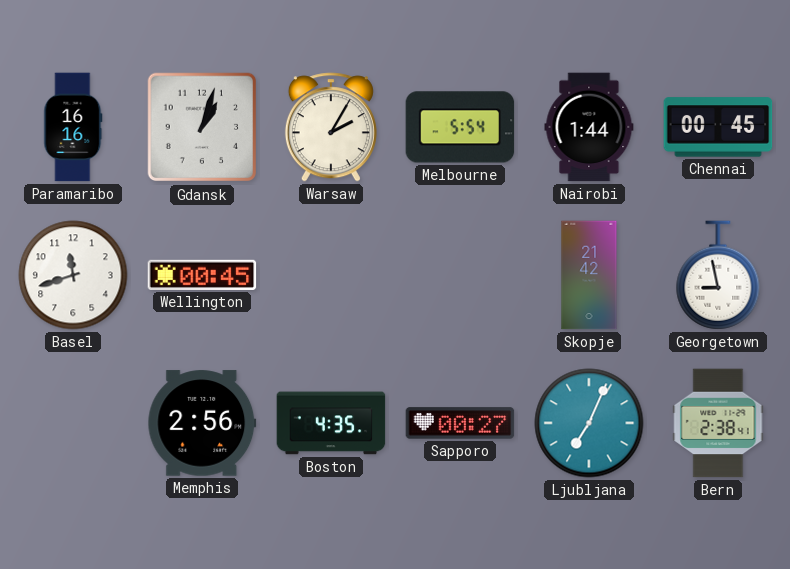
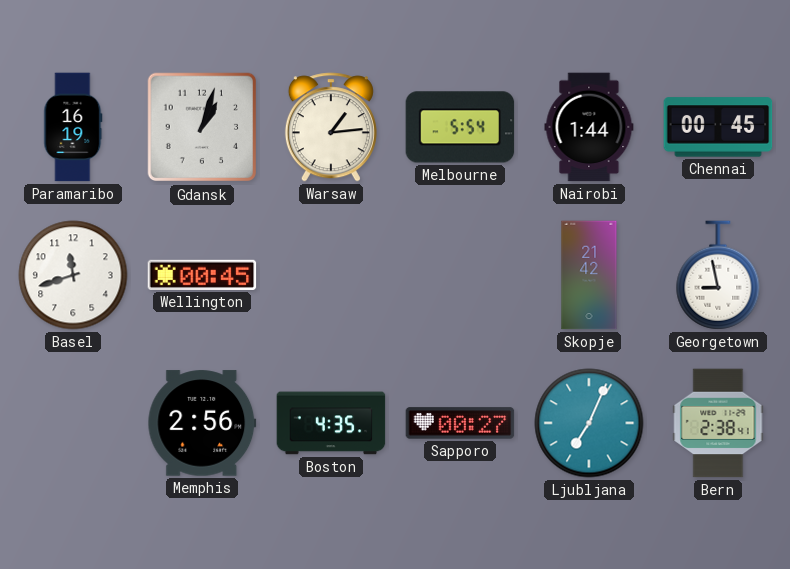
Paramaribo: 16:16 -> 16:19 (73, 127)
Warsaw: 2:05 -> 1:14 (331, 127)
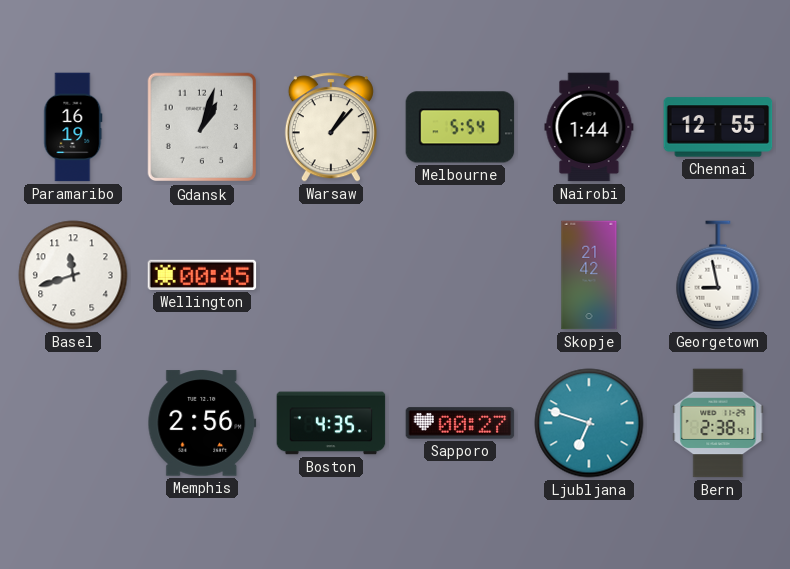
Warsaw: 1:14 -> 1:07 (331, 127)
Chennai: 00:45 -> 12:55 (718, 127)
Ljubljana: 7:04 -> 6:48 (589, 423)
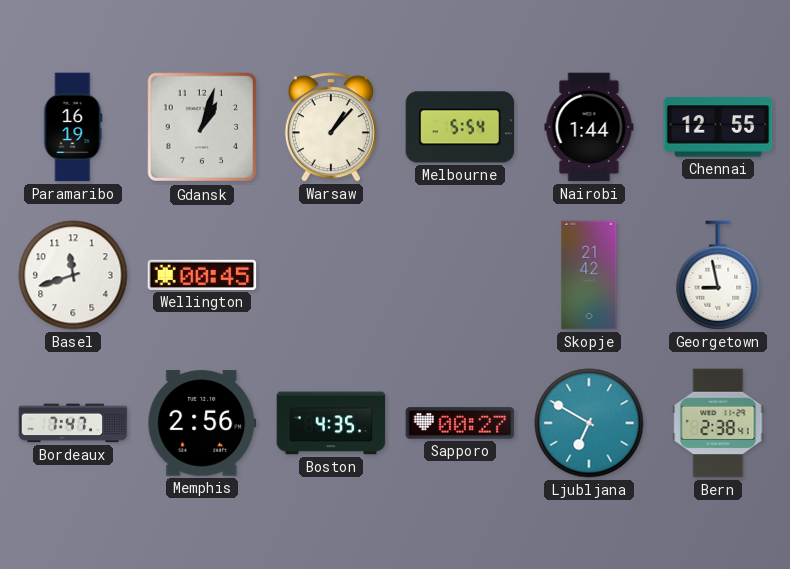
Bordeaux: none -> 7:47 (73, 423)
Ljubljana: 6:48 -> 6:50 (589, 423)
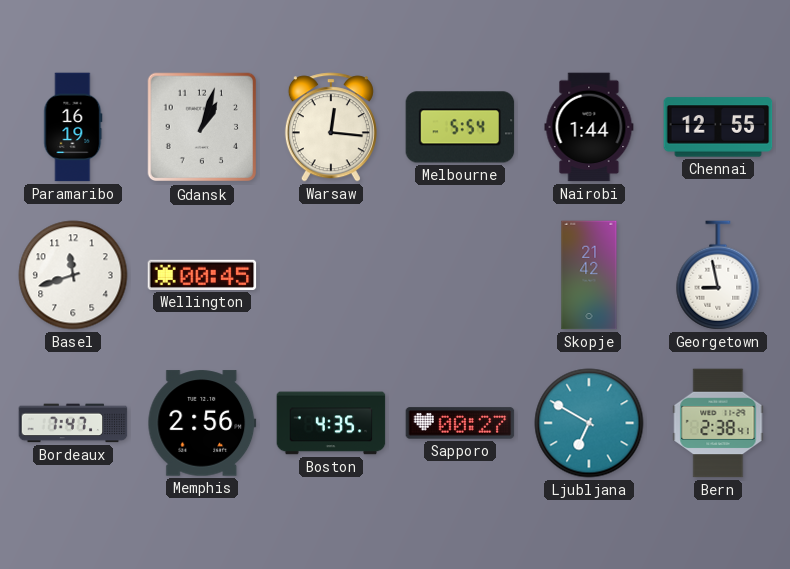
Warsaw: 1:07 -> 12:16 (331, 127)
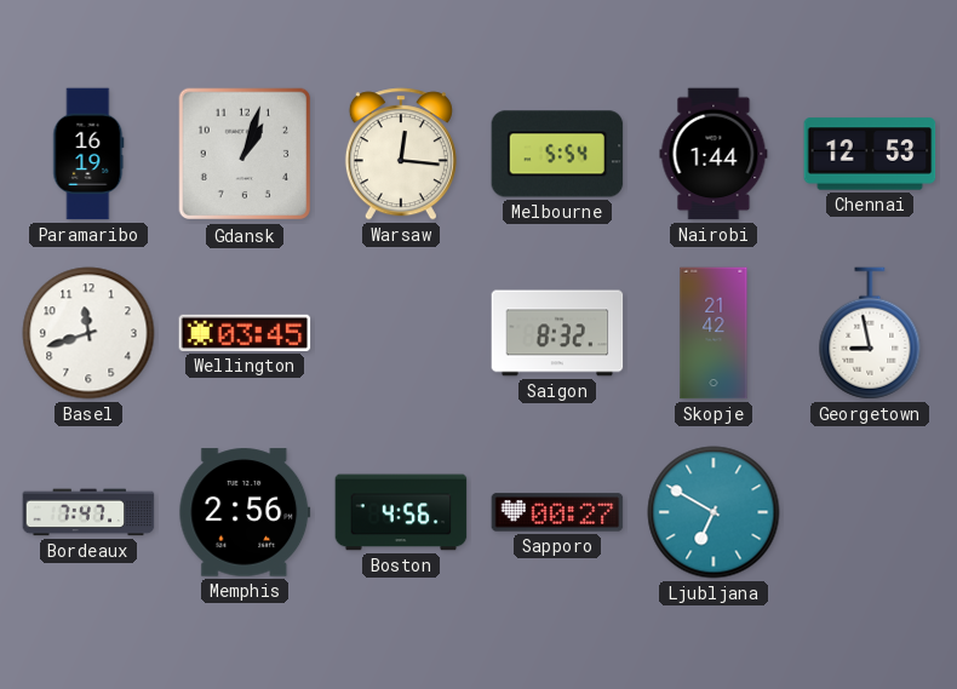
Chennai: 12:55 -> 12:53 (870, 154)
Wellington: 00:45 -> 03:45 (245, 333)
Saigon: none -> 8:32 (557, 333)
Boston: 4:35 -> 4:56 (401, 512)
Bern: 2:38 -> none (718, 423)
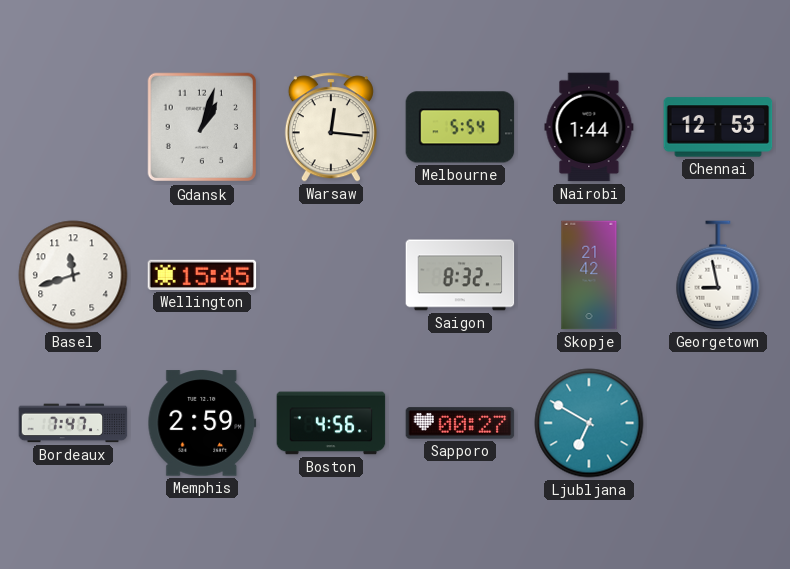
Paramaribo: 16:19 -> none (88, 154)
Wellington: 03:45 -> 15:45 (202, 275)
Memphis: 2:56 -> 2:59 (202, 423)
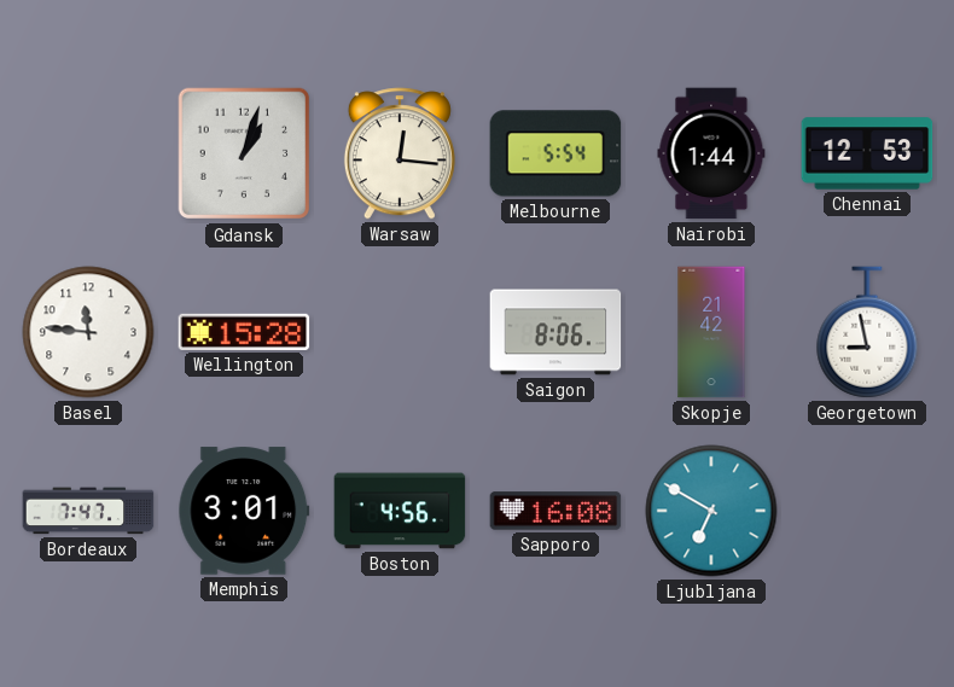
Basel: 11:42 -> 11:46 (88, 332)
Wellington: 15:45 -> 15:28 (244, 332)
Saigon: 8:32 -> 8:06 (555, 332)
Memphis: 2:59 -> 3:01 (244, 511)
Sapporo: 00:27 -> 16:08 (555, 511)
